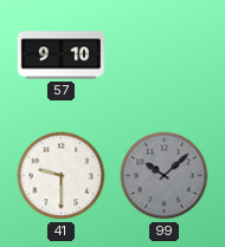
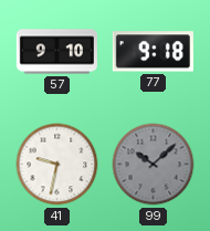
77: none -> 9:18 (153, 52)
41: 9:30 -> 9:32 (57, 165)
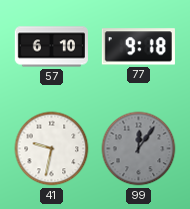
57: 9:10 -> 6:10 (51, 47)
99: 10:08 -> 12:06 (139, 149)
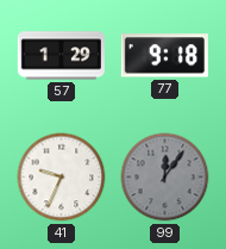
57: 6:10 -> 1:29 (61, 56)
41: 9:32 -> 9:34 (62, 178)
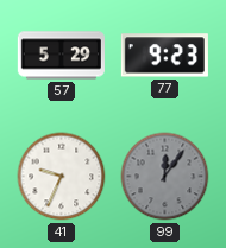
57: 1:29 -> 5:29 (61, 56)
77: 9:18 -> 9:23 (164, 56)
